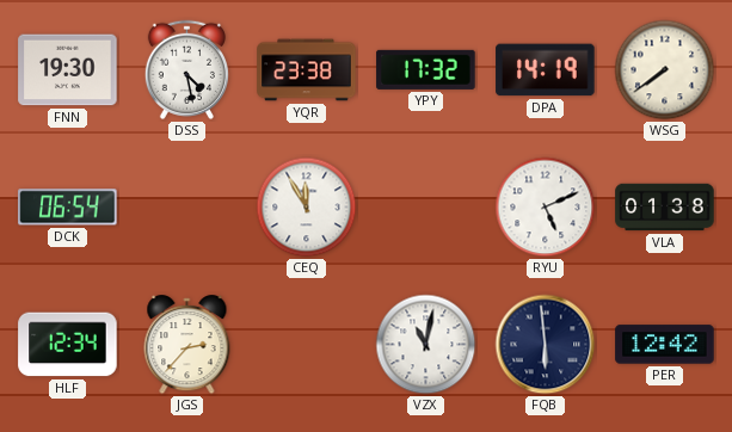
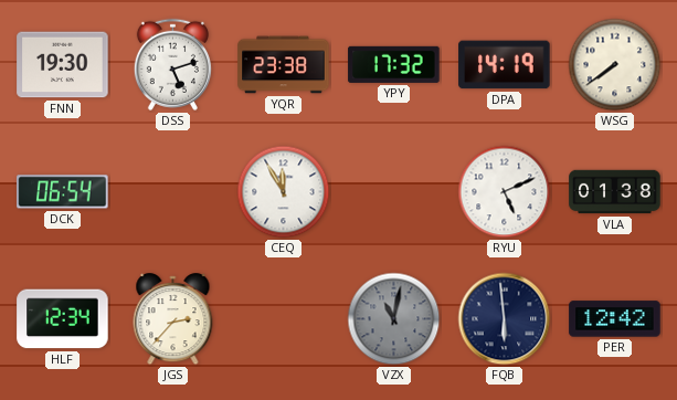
DSS: 4:28 -> 5:12 (172, 64)
VZX dial: white -> grey (394, 319)
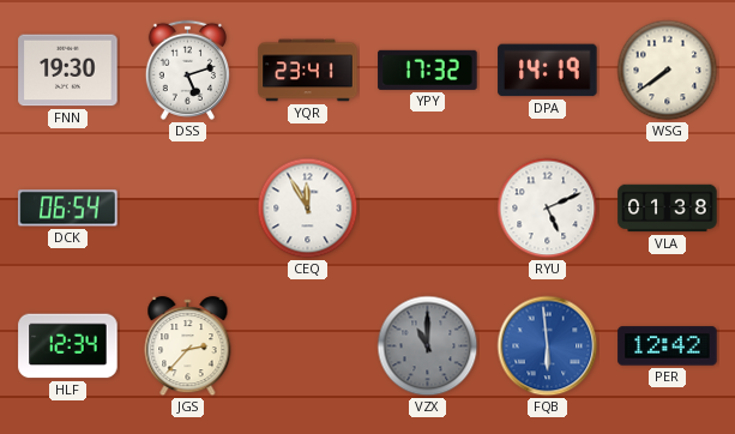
YQR: 23:38 -> 23:41 (308, 71)
VZX: 11:02 -> 11:00 (428, 346)
FQB dial: navy -> blue (548, 346)
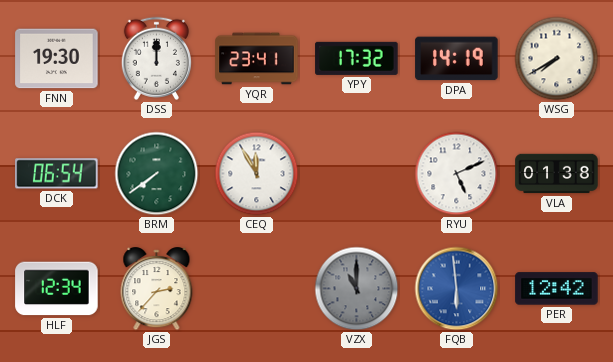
DSS: 5:12 -> 12:00 (156, 58)
WSG: 7:39 -> 7:40 (557, 59)
BRM: none -> 7:39 (157, 174)
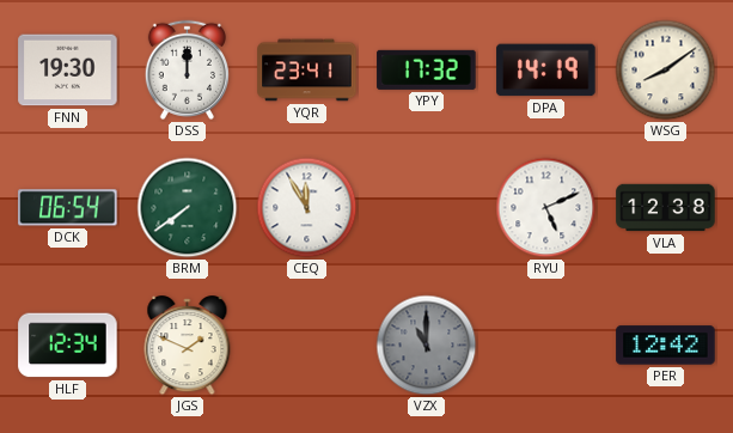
WSG: 7:40 -> 8:09 (666, 71)
VLA: 01:38 -> 12:38 (666, 208)
JGS: 2:37 -> 1:49 (188, 346)
FQB: 5:59 -> none (457, 289)
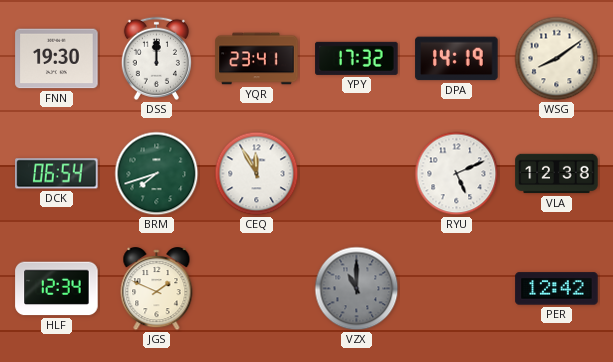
BRM: 7:39 -> 7:42 (157, 174)
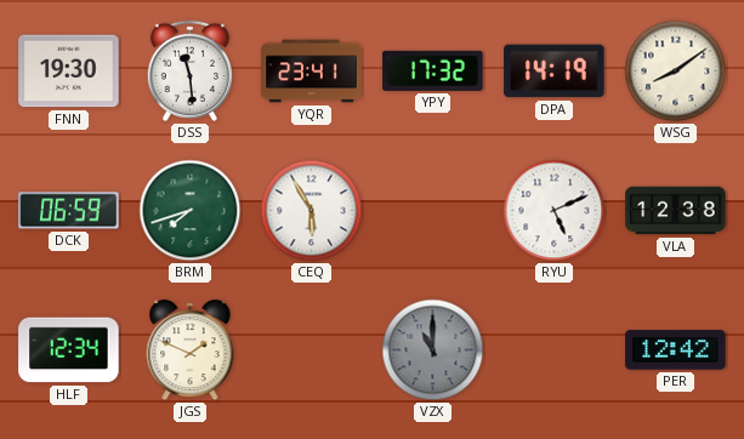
DSS: 12:00 -> 11:29 (189, 70)
DCK: 06:54 -> 06:59 (69, 211)
CEQ: 11:55 -> 5:55 (312, 211)
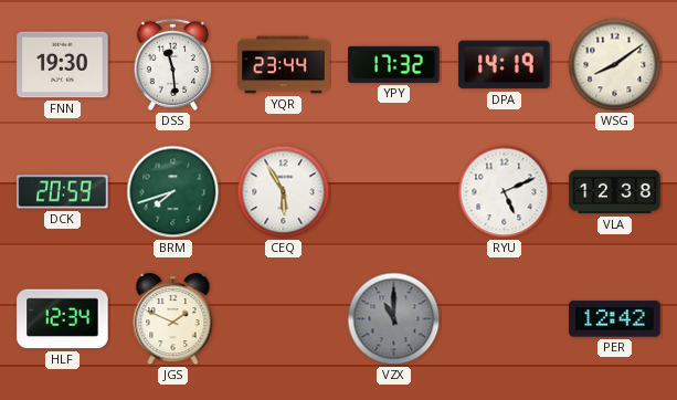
YQR: 23:41 -> 23:44 (284, 65)
DCK: 06:59 -> 20:59 (63, 192)
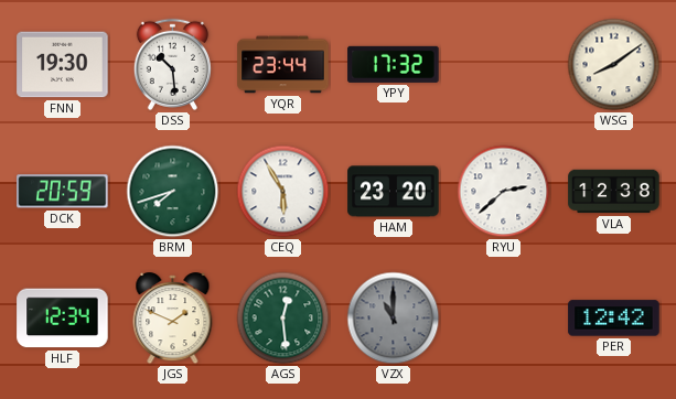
DSS: 11:29 -> 10:29 (172, 64)
DPA: 14:19 -> none (505, 65)
HAM: none -> 23:20 (394, 192)
RYU: 5:11 -> 2:38 (504, 192)
AGS: none -> 12:29 (283, 319)
